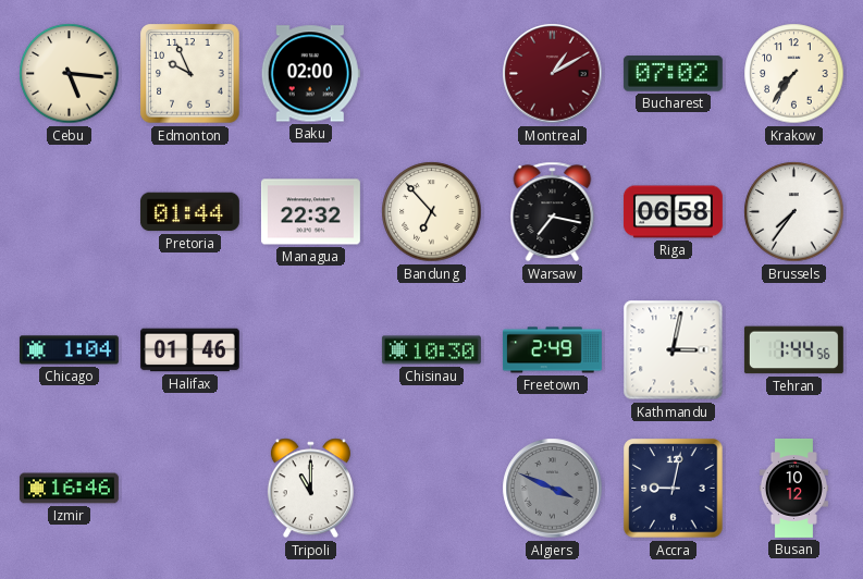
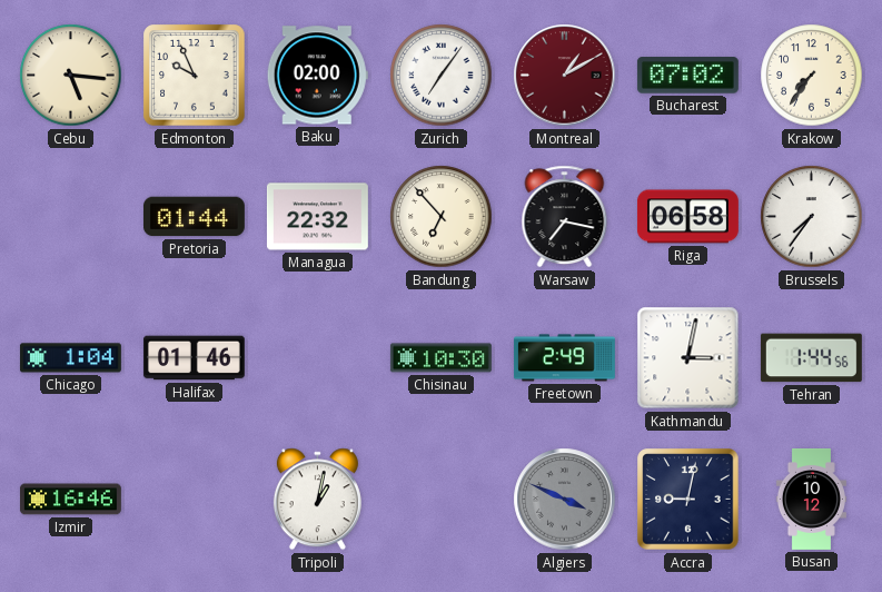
Zurich: none -> 7:06 (442, 76)
Tripoli: 11:00 -> 1:02 (317, 500)
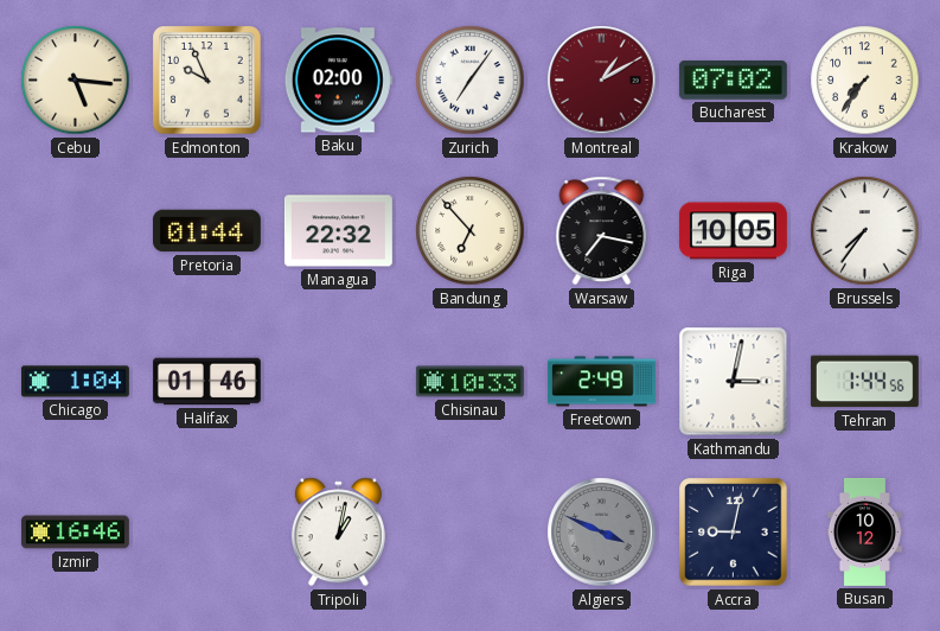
Riga: 06:58 -> 10:05 (733, 231)
Chisinau: 10:30 -> 10:33 (469, 382)
